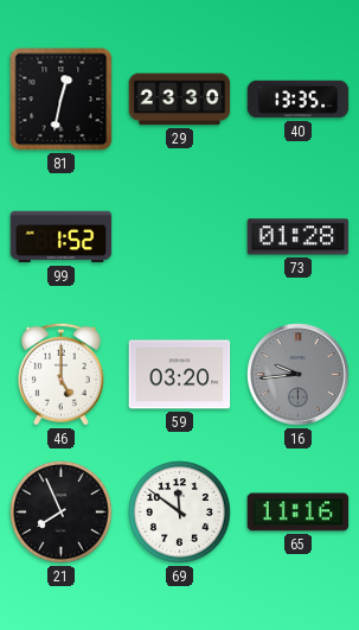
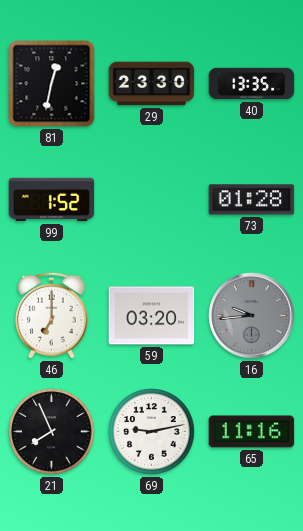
46: 5:00 -> 7:00 (51, 315)
69: 11:51 -> 9:13 (152, 432)
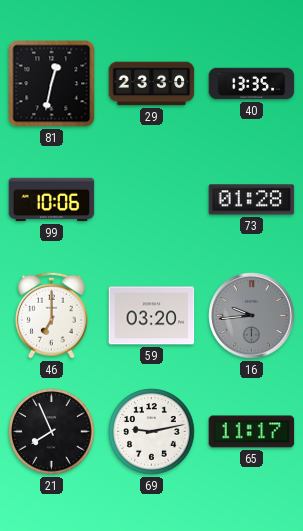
99: 1:52 -> 10:06 (52, 200)
65: 11:16 -> 11:17 (252, 432)
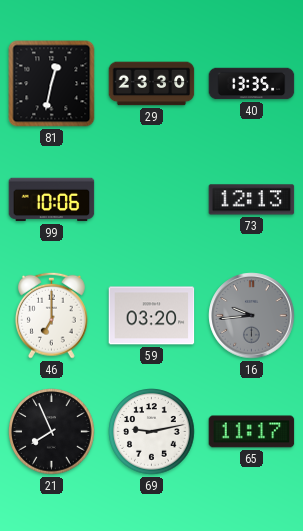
73: 01:28 -> 12:13 (252, 200)
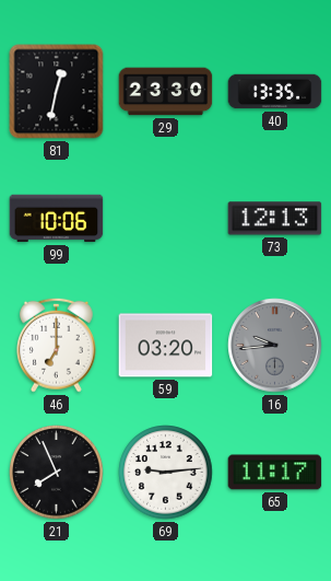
69: 9:13 -> 9:14 (166, 473)
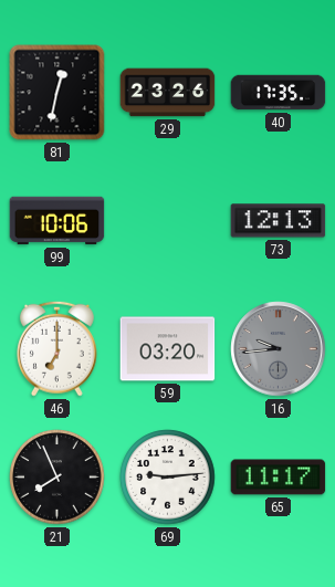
29: 23:30 -> 23:26 (168, 93)
40: 13:35 -> 17:35 (279, 93)
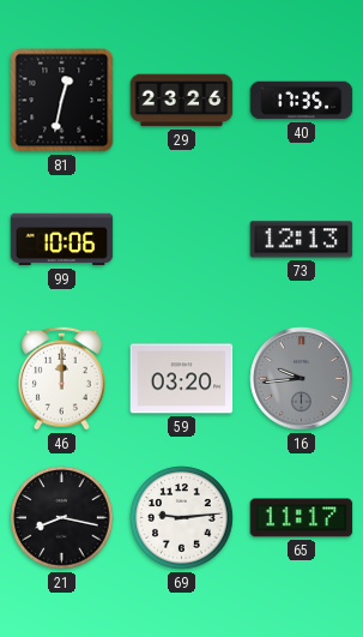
46: 7:00 -> 12:00 (61, 378)
21: 7:56 -> 8:17 (62, 518)
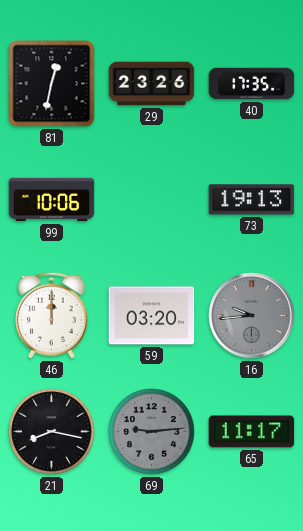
73: 12:13 -> 19:13 (252, 200)
69 dial: white -> grey (152, 432)
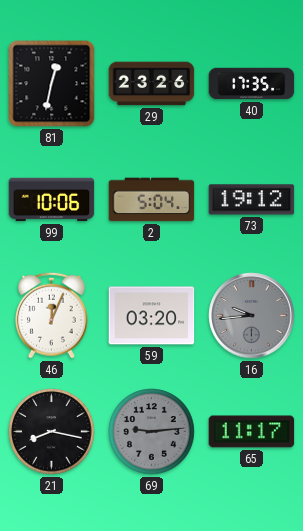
2: none -> 5:04 (152, 200)
73: 19:13 -> 19:12 (252, 200)
46: 12:00 -> 12:04 (51, 315)
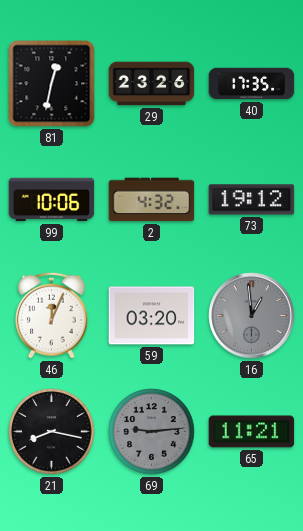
2: 5:04 -> 4:32 (152, 200)
16: 9:44 -> 12:59 (252, 316)
65: 11:17 -> 11:21 (252, 432)
